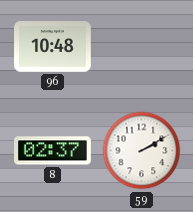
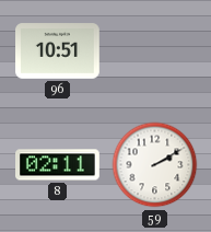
96: 10:48 -> 10:51 (58, 51)
8: 02:37 -> 02:11 (58, 165)
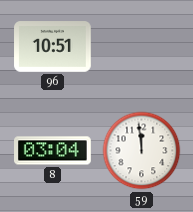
8: 02:11 -> 03:04 (53, 151)
59: 2:10 -> 11:59 (142, 151)
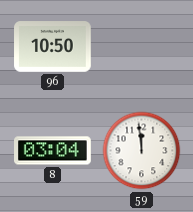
96: 10:51 -> 10:50 (53, 47)
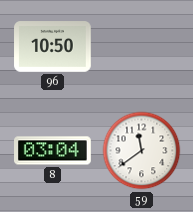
59: 11:59 -> 11:39 (142, 151)
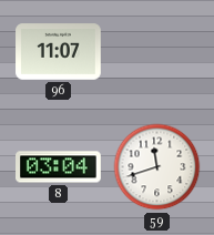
96: 10:50 -> 11:07 (59, 52)
59: 11:39 -> 11:42 (157, 167)
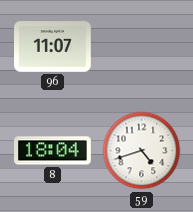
8: 03:04 -> 18:04 (53, 151)
59: 11:42 -> 4:42 (142, 151)
